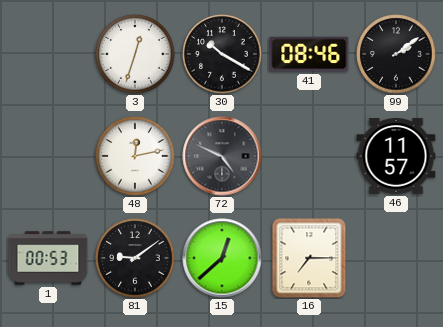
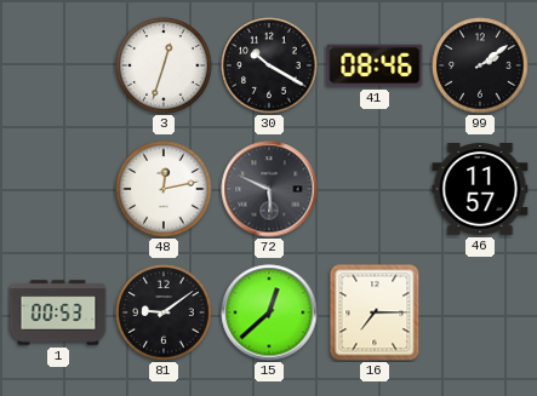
72: 4:49 -> 5:49 (269, 189)
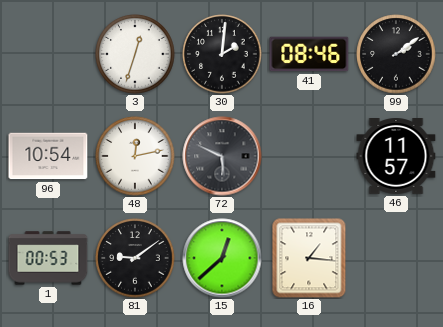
30: 10:20 -> 2:01 (222, 54)
96: none -> 10:54 (48, 156)
16: 7:15 -> 1:16 (309, 258)
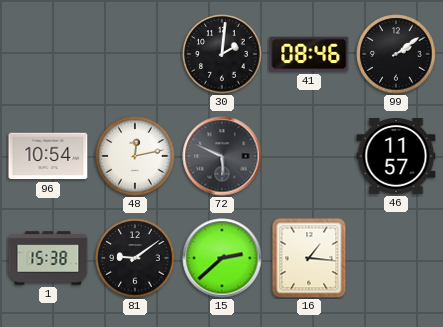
3: 12:33 -> none (135, 54)
1: 00:53 -> 15:38 (48, 258)
15: 12:38 -> 2:38 (222, 258)
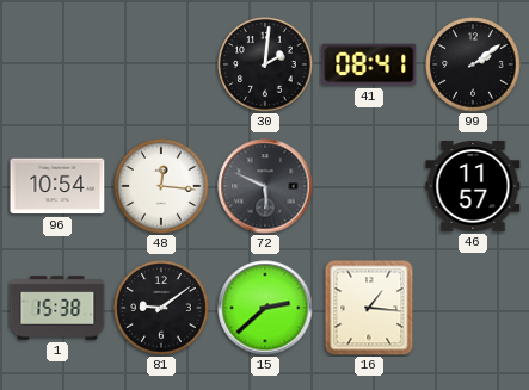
41: 08:46 -> 08:41 (369, 64)
48: 12:13 -> 12:16 (161, 186)
